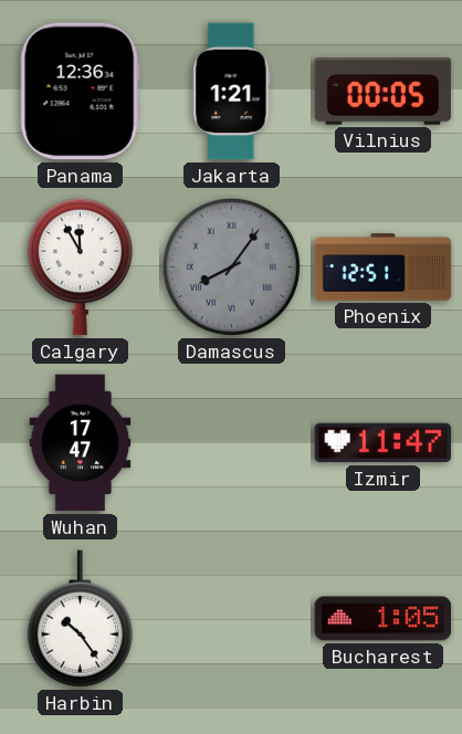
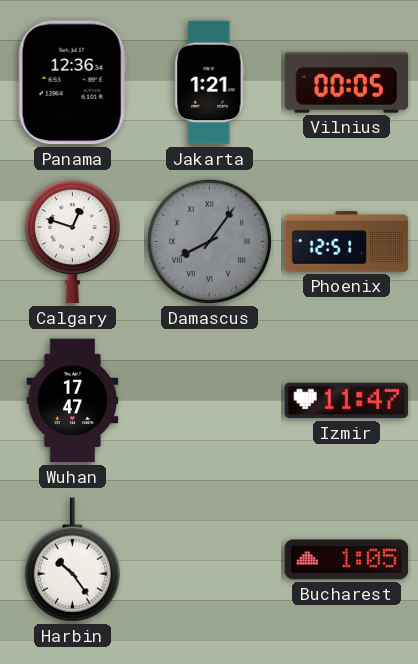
Calgary: 11:55 -> 12:48 (72, 241)
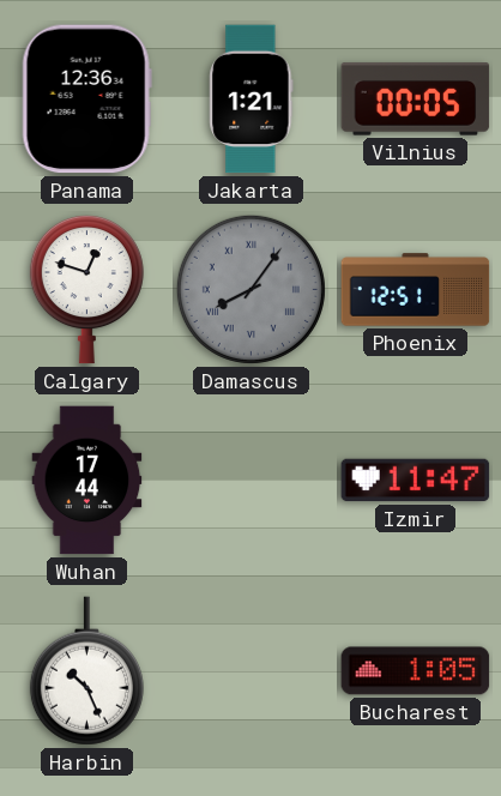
Wuhan: 17:47 -> 17:44 (87, 481)
Harbin: 10:24 -> 10:26 (86, 671)
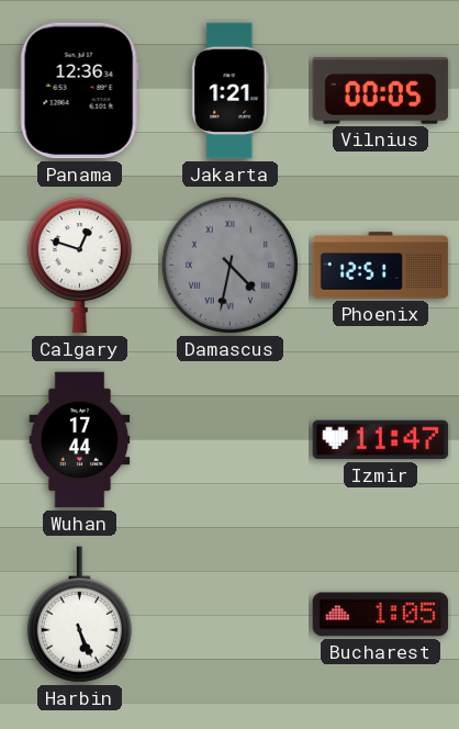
Damascus: 8:06 -> 4:32 (229, 265)
Harbin: 10:26 -> 5:26 (79, 615)
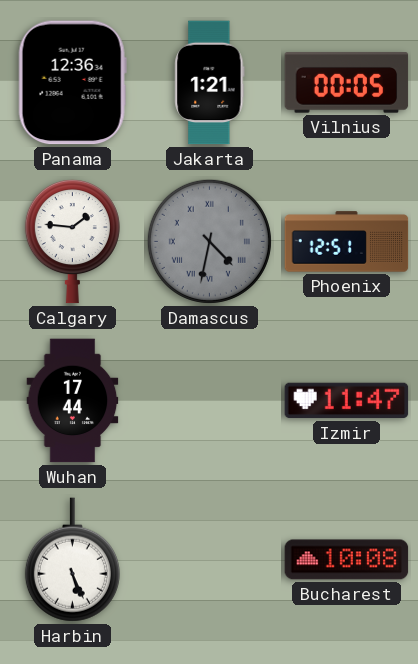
Calgary: 12:48 -> 1:46 (72, 241)
Bucharest: 1:05 -> 10:08 (347, 560)
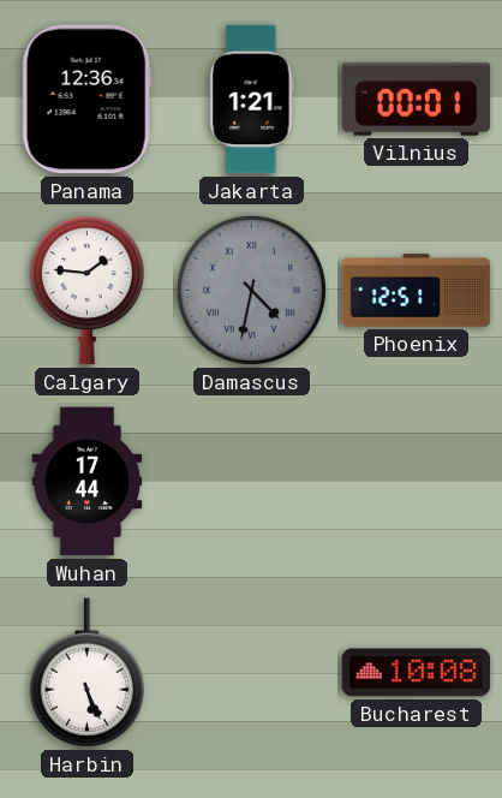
Vilnius: 00:05 -> 00:01 (417, 100)
Izmir: 11:47 -> none (347, 401)
